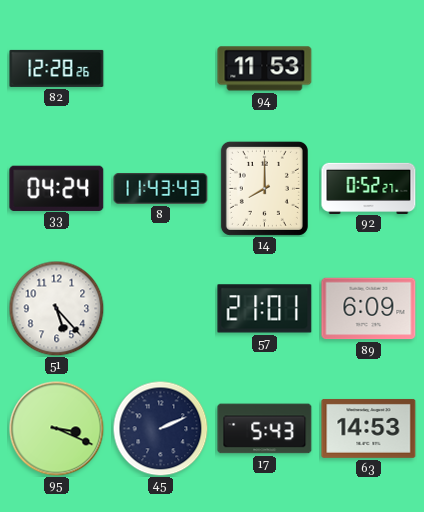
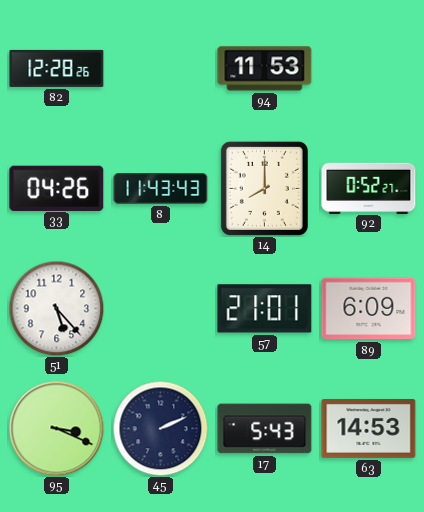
33: 04:24 -> 04:26 (57, 188)
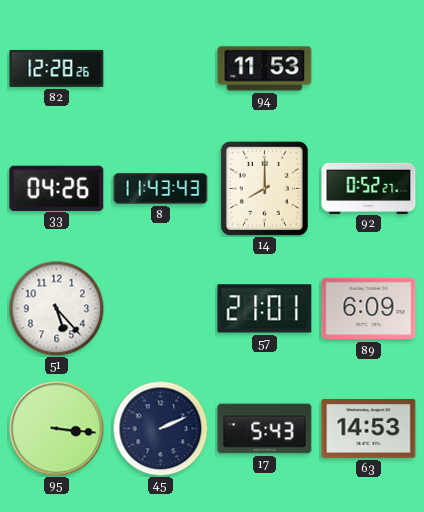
95: 3:19 -> 3:16 (56, 428)
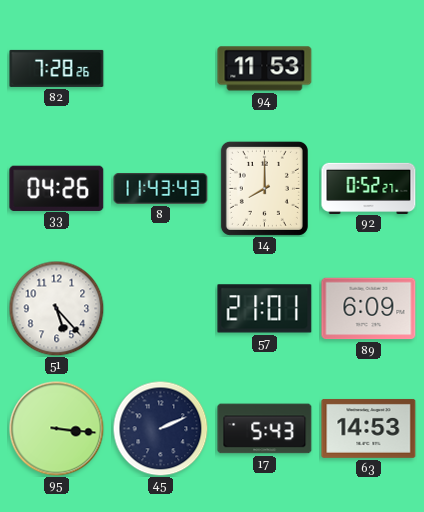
82: 12:28 -> 7:28 (57, 68)
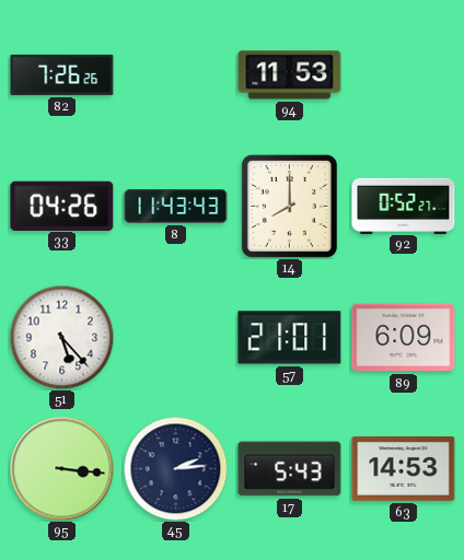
82: 7:28 -> 7:26 (62, 74)
45: 2:11 -> 2:14 (175, 468)
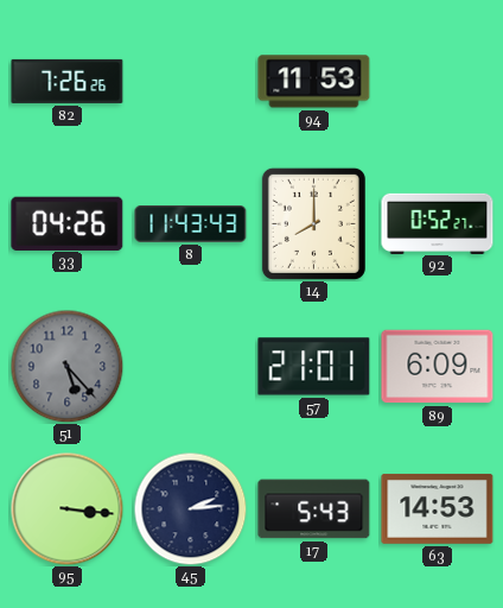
51 dial: white -> grey (66, 366)
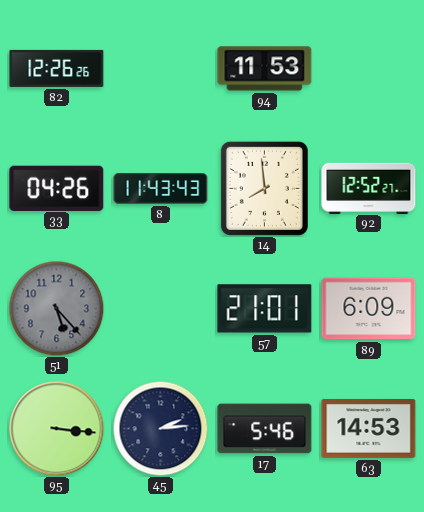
82: 7:26 -> 12:26 (57, 68)
14: 8:00 -> 7:59 (264, 188)
92: 0:52 -> 12:52 (369, 188)
17: 5:43 -> 5:46 (265, 429)
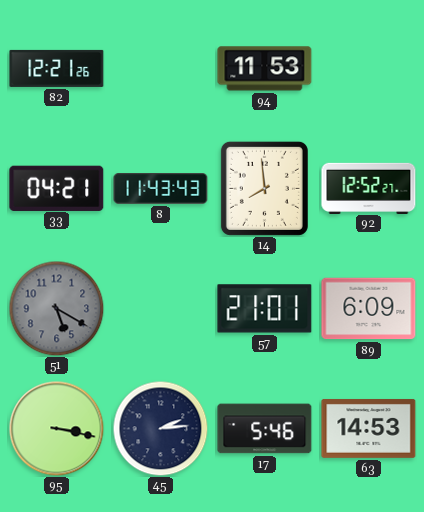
82: 12:26 -> 12:21 (57, 68)
33: 04:26 -> 04:21 (57, 188)
51: 5:23 -> 5:20 (56, 308)
95: 3:16 -> 3:17 (56, 428)
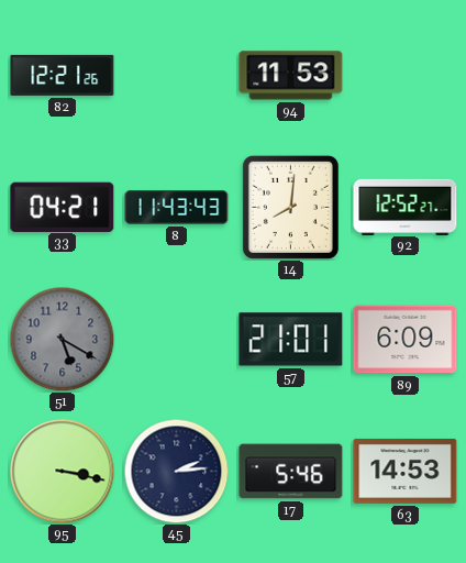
14: 7:59 -> 8:01 (290, 207)
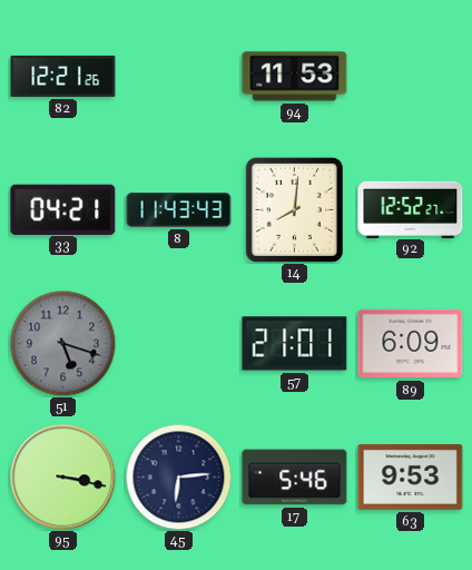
51: 5:20 -> 5:18 (62, 343)
45: 2:14 -> 6:14 (178, 476)
63: 14:53 -> 9:53 (411, 478)
